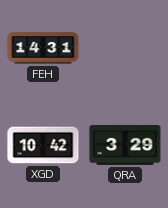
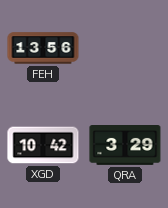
FEH: 14:31 -> 13:56 (43, 48)
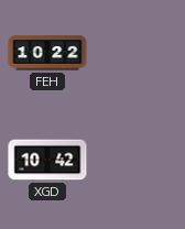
FEH: 13:56 -> 10:22 (47, 53)
QRA: 3:29 -> none (125, 146)
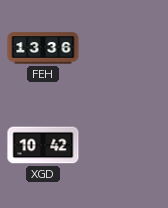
FEH: 10:22 -> 13:36 (43, 48)
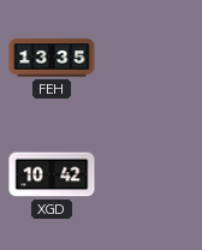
FEH: 13:36 -> 13:35 (52, 58)
